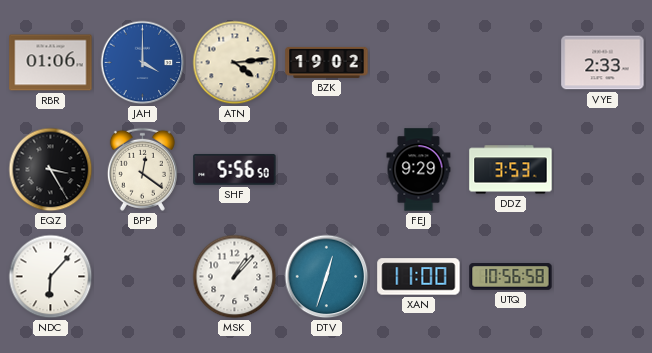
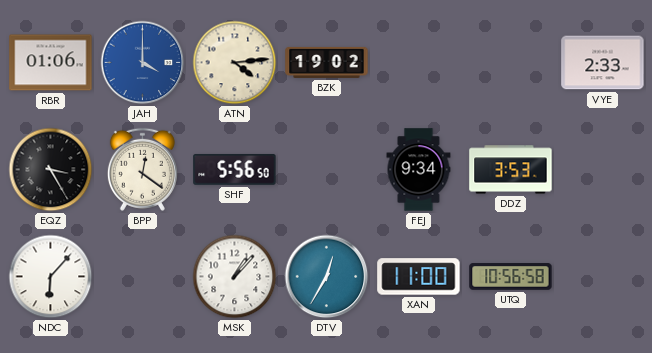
FEJ: 9:29 -> 9:34 (419, 170)
DTV: 12:33 -> 12:35 (327, 277)
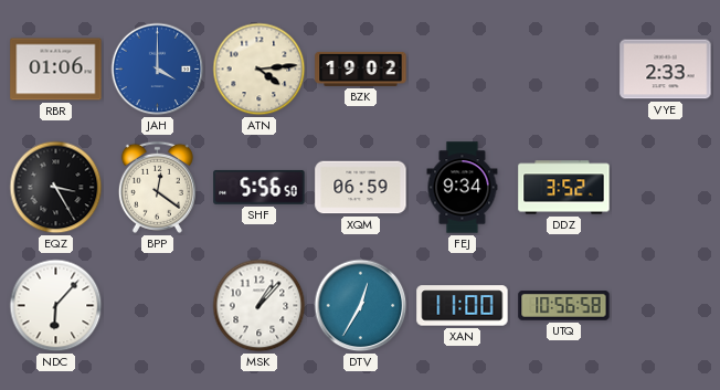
XQM: none -> 06:59 (361, 188)
DDZ: 3:53 -> 3:52 (564, 188)
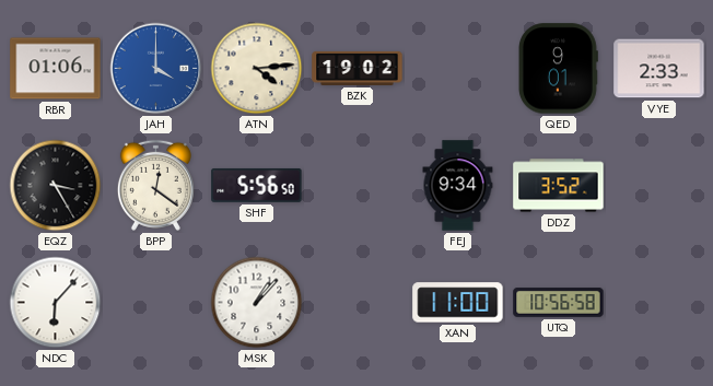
QED: none -> 9:01 (558, 69)
XQM: 06:59 -> none (361, 188)
DTV: 12:35 -> none (361, 306)
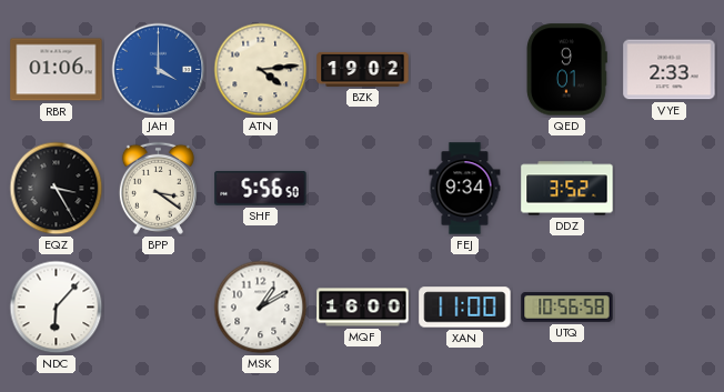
BPP: 12:21 -> 3:21 (158, 188)
MSK: 1:07 -> 1:10 (261, 308)
MQF: none -> 16:00 (363, 308)
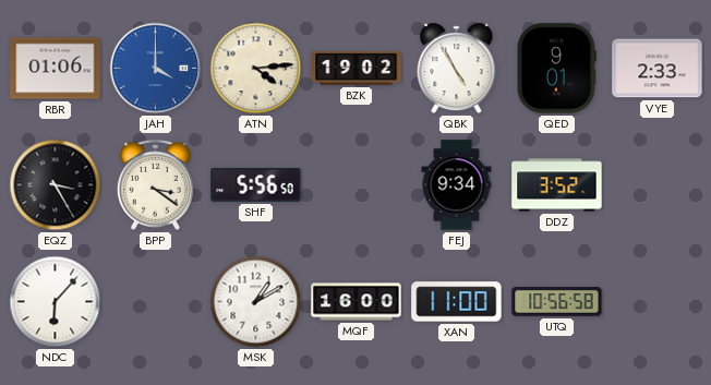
QBK: none -> 4:55 (457, 69)
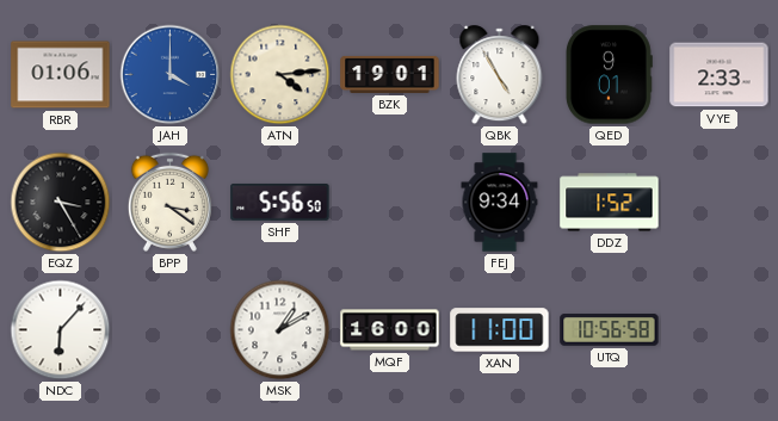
BZK: 19:02 -> 19:01 (390, 74)
DDZ: 3:52 -> 1:52 (610, 203)
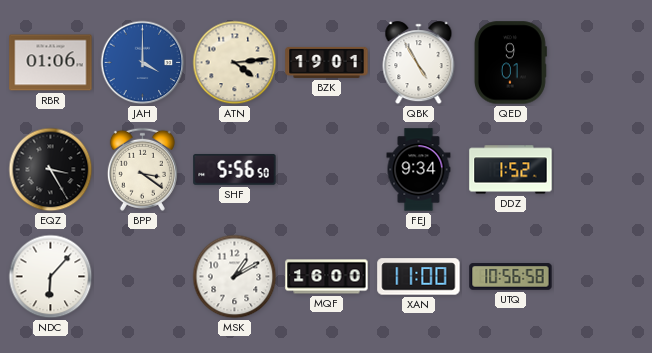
VYE: 2:33 -> none (720, 75)
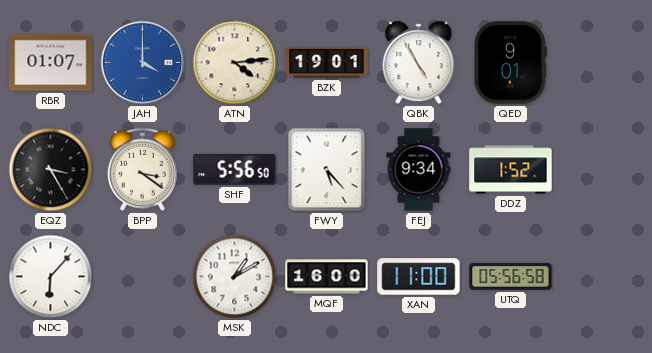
RBR: 01:06 -> 01:07 (51, 63)
FWY: none -> 5:23 (327, 170)
UTQ: 10:56 -> 05:56 (511, 277)
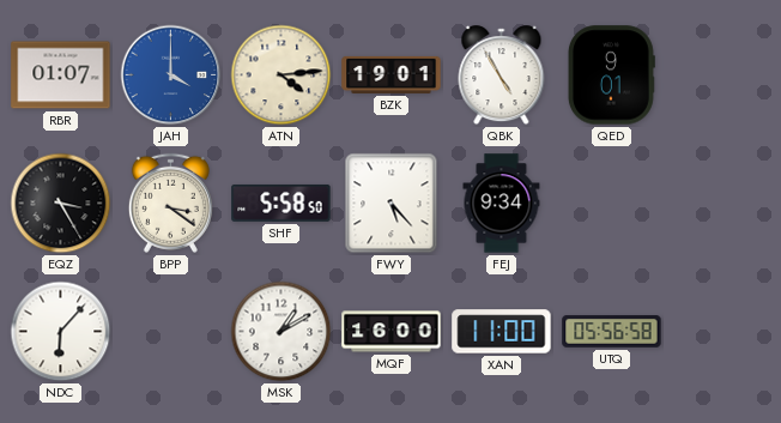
SHF: 5:56 -> 5:58 (281, 204)
DDZ: 1:52 -> none (511, 170)
